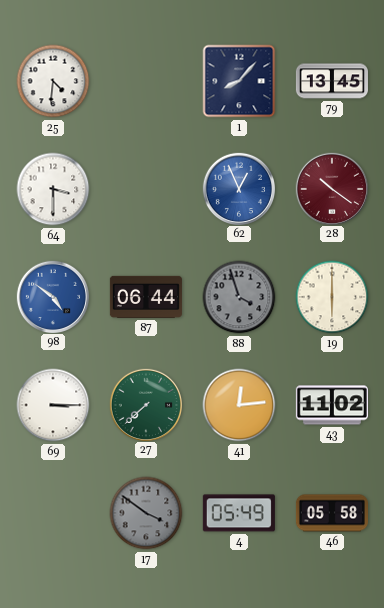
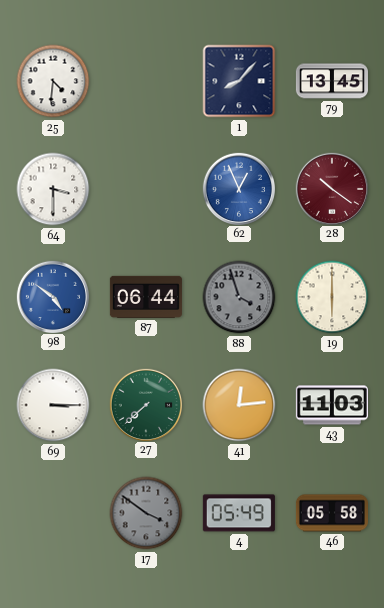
43: 11:02 -> 11:03 (332, 405)
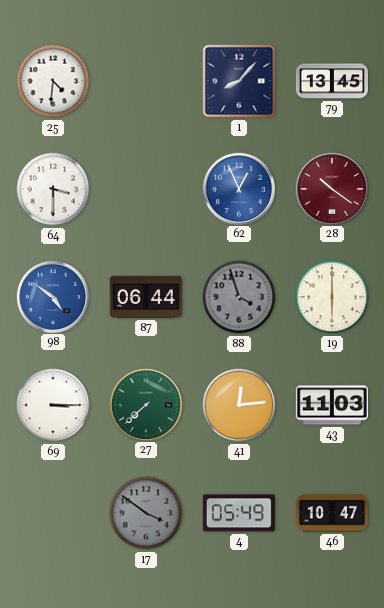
46: 05:58 -> 10:47 (332, 513)
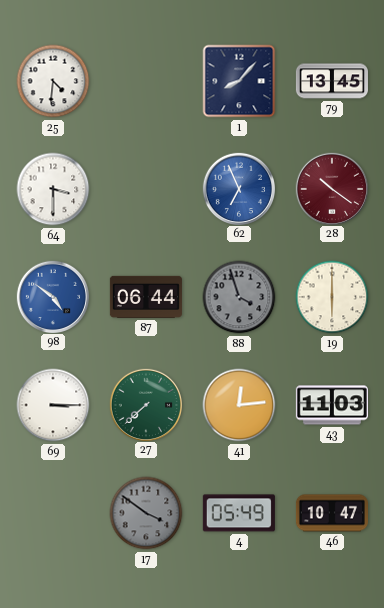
62: 12:56 -> 6:56 (238, 188)
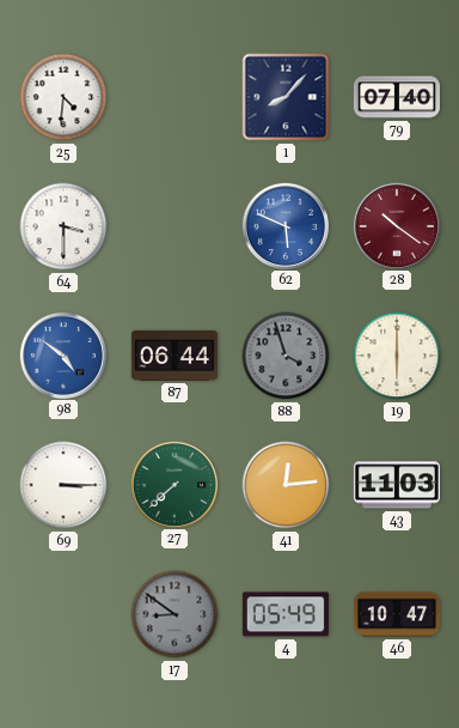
79: 13:45 -> 07:40 (397, 97)
62: 6:56 -> 5:49 (284, 225)
17: 3:51 -> 8:51 (175, 614)
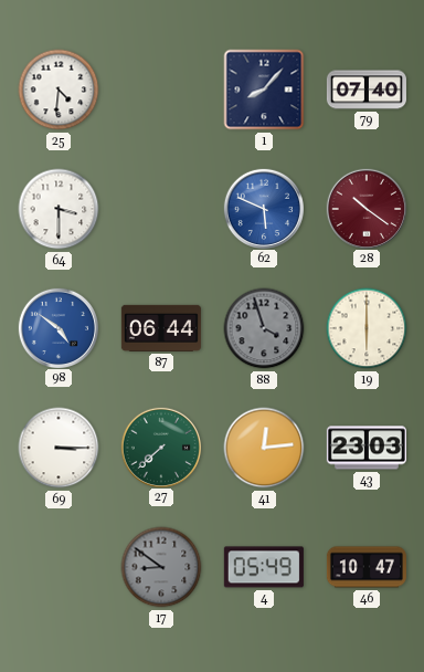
43: 11:03 -> 23:03 (367, 448)
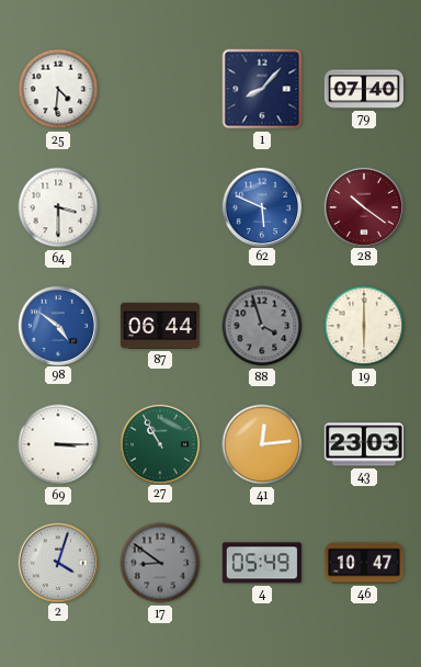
27: 7:38 -> 10:55 (159, 443)
2: none -> 4:03 (57, 562)
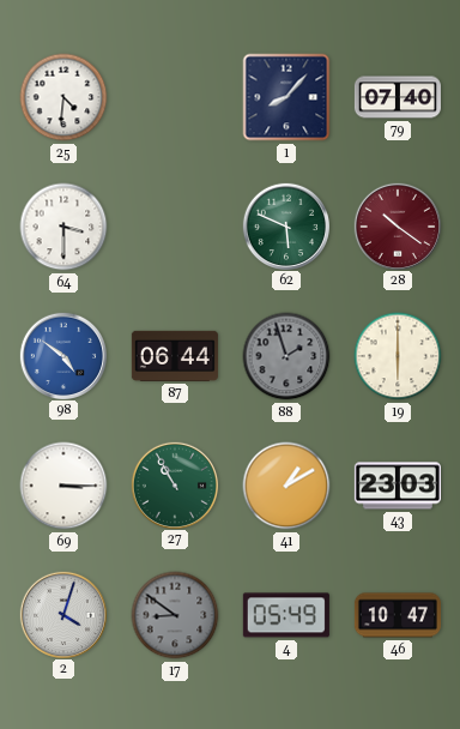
62 dial: blue -> green (285, 225)
88: 3:57 -> 1:57 (286, 356)
41: 12:14 -> 1:10 (286, 486)
